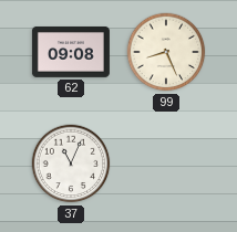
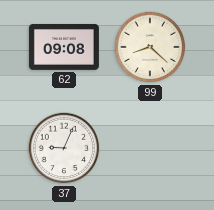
99: 8:26 -> 8:22 (150, 47)
37: 11:04 -> 9:04 (64, 148)
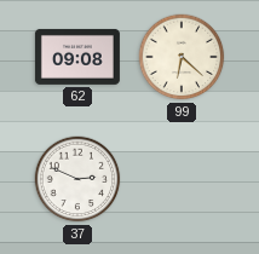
99: 8:22 -> 6:22 (182, 57)
37: 9:04 -> 2:49 (77, 179)
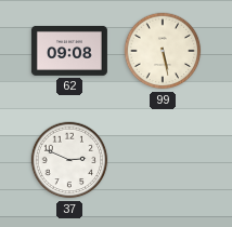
99: 6:22 -> 5:28 (163, 51)
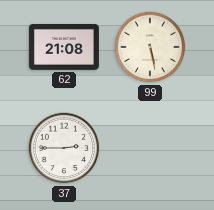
62: 09:08 -> 21:08 (64, 47)
37: 2:49 -> 2:45 (64, 148)
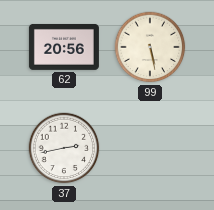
62: 21:08 -> 20:56 (64, 47)
37: 2:45 -> 2:43 (64, 148)
